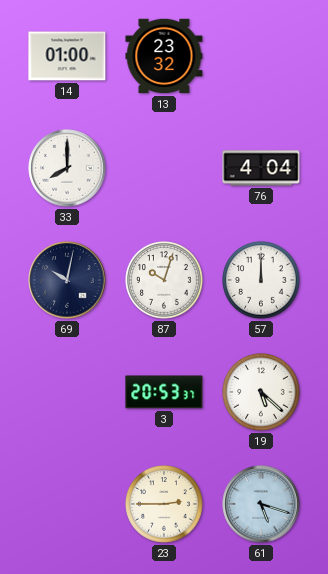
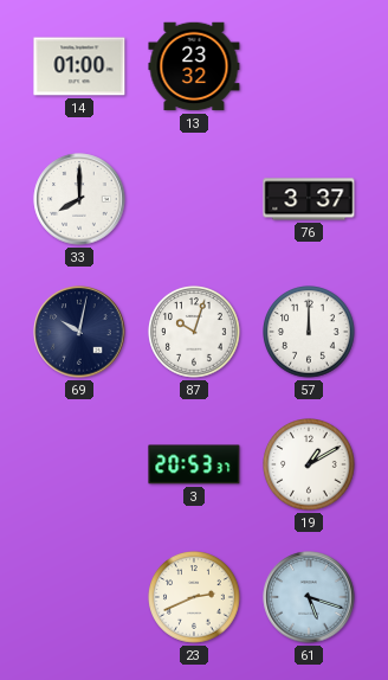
76: 4:04 -> 3:37 (309, 199)
19: 5:22 -> 1:10 (310, 466)
23: 2:45 -> 2:41 (195, 598)
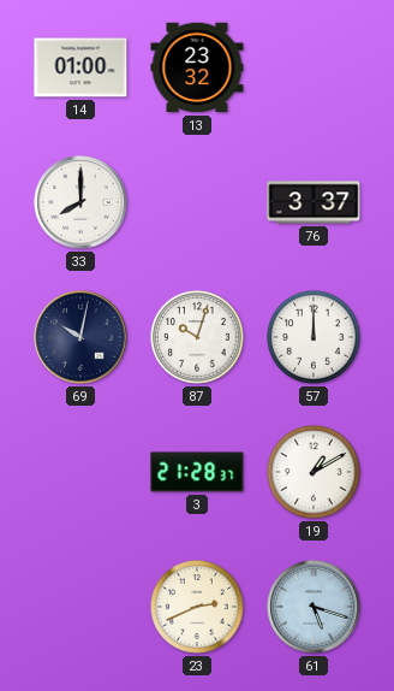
3: 20:53 -> 21:28 (197, 472)
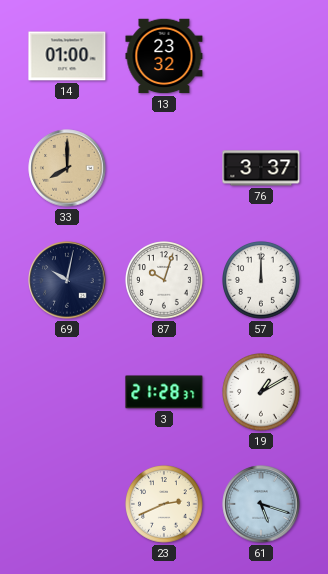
33 dial: white -> champagne (67, 168)
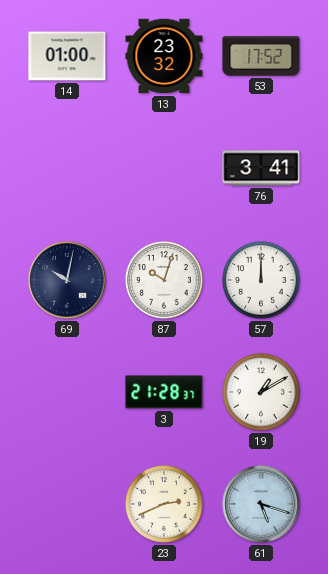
53: none -> 17:52 (261, 56)
33: 8:00 -> none (67, 168)
76: 3:37 -> 3:41 (261, 168)
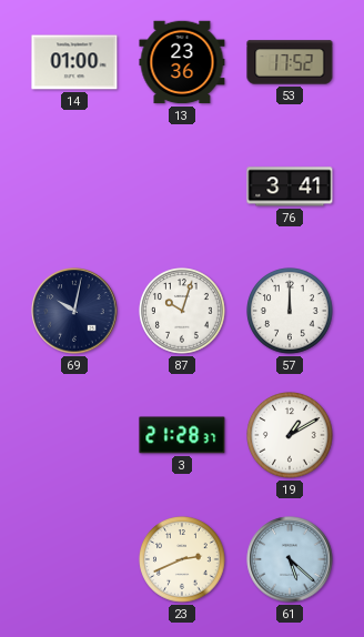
13: 23:32 -> 23:36 (182, 62)
61: 5:18 -> 5:22 (290, 559)
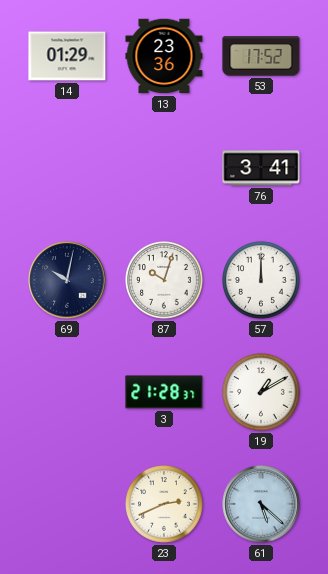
14: 01:00 -> 01:29 (67, 56)
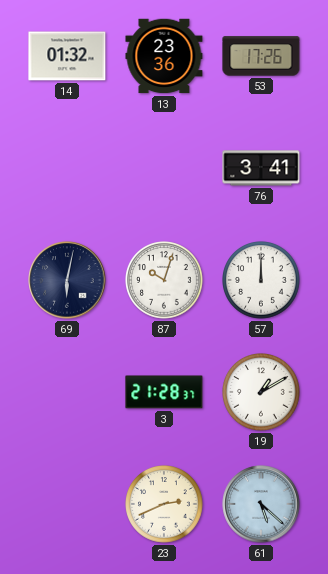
14: 01:29 -> 01:32 (67, 56)
53: 17:52 -> 17:26 (261, 56)
69: 10:02 -> 6:02 (67, 280)
